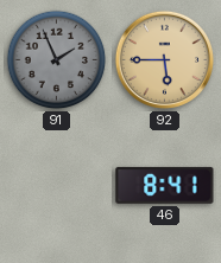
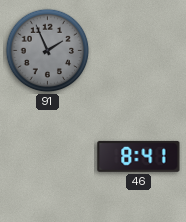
92: 5:45 -> none (164, 59)
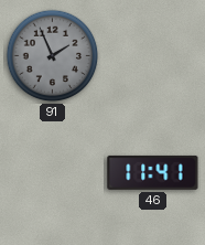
46: 8:41 -> 11:41 (153, 172)
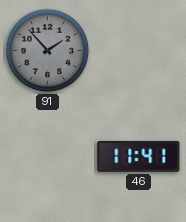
91: 1:56 -> 1:53 (48, 51)
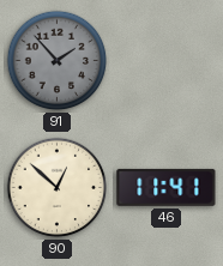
90: none -> 12:52 (58, 188)
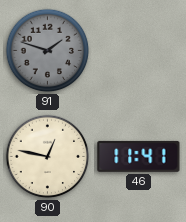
91: 1:53 -> 1:48 (48, 51)
90: 12:52 -> 12:47 (48, 157)
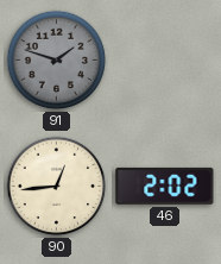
90: 12:47 -> 12:44 (57, 187)
46: 11:41 -> 2:02 (165, 186)
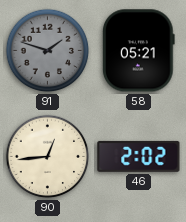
58: none -> 05:21 (138, 51)
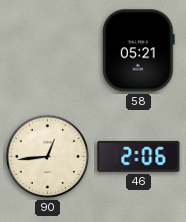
91: 1:48 -> none (48, 51)
46: 2:02 -> 2:06 (139, 156)
